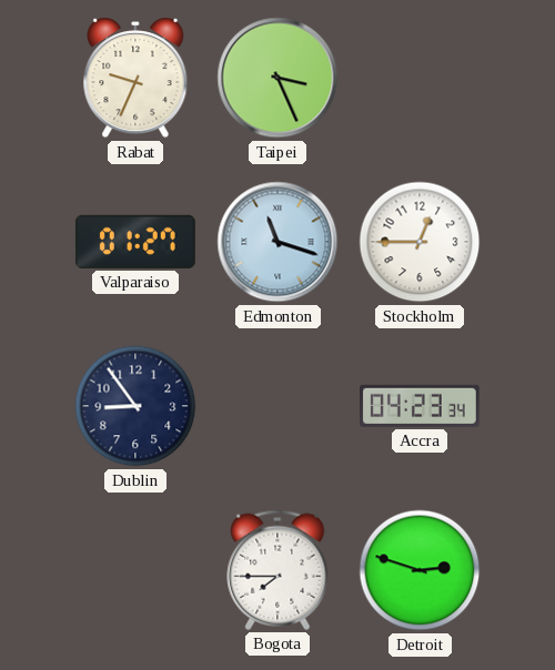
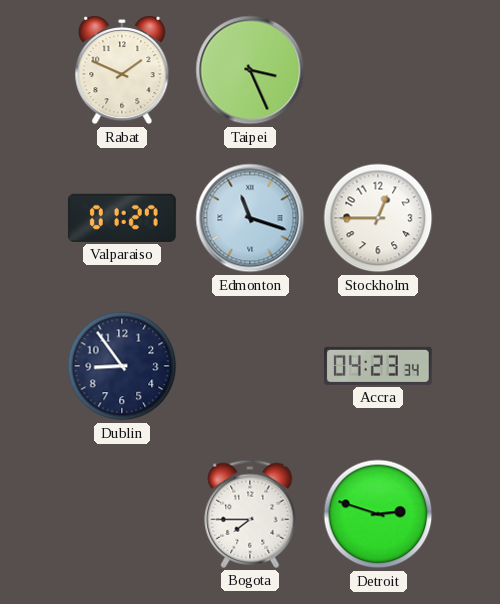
Rabat: 9:34 -> 1:49 (122, 70)
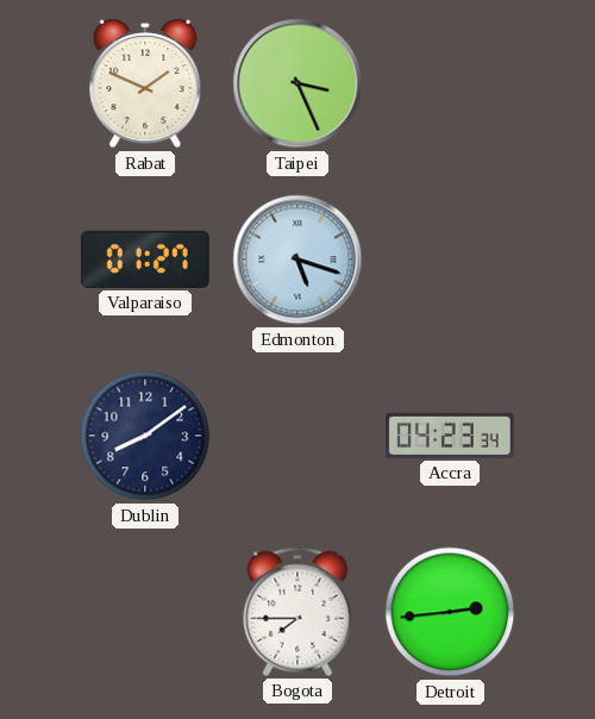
Edmonton: 11:18 -> 5:18 (297, 260)
Stockholm: 12:45 -> none (378, 218)
Dublin: 8:54 -> 8:09 (145, 436)
Detroit: 2:48 -> 2:44 (450, 612)
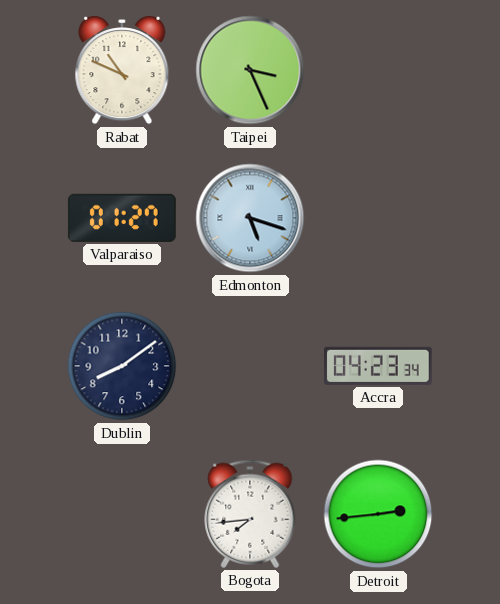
Rabat: 1:49 -> 10:49 (122, 70)
Bogota: 7:45 -> 7:44 (250, 514)
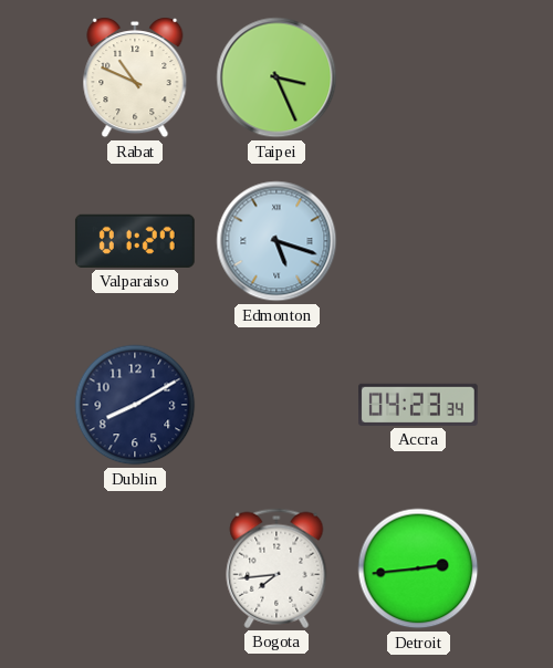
Dublin: 8:09 -> 8:10 (135, 405)
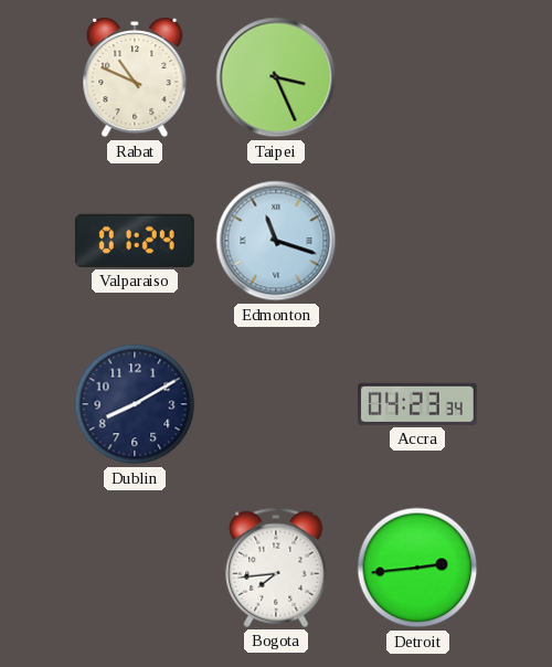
Valparaiso: 01:27 -> 01:24 (135, 241)
Edmonton: 5:18 -> 11:18 (276, 241)
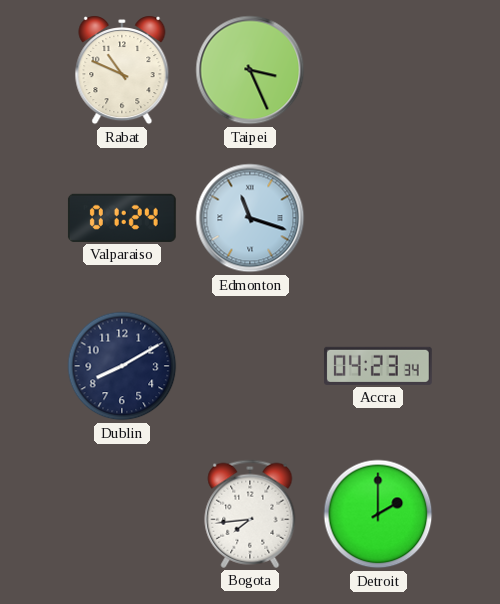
Detroit: 2:44 -> 2:00 (378, 514)
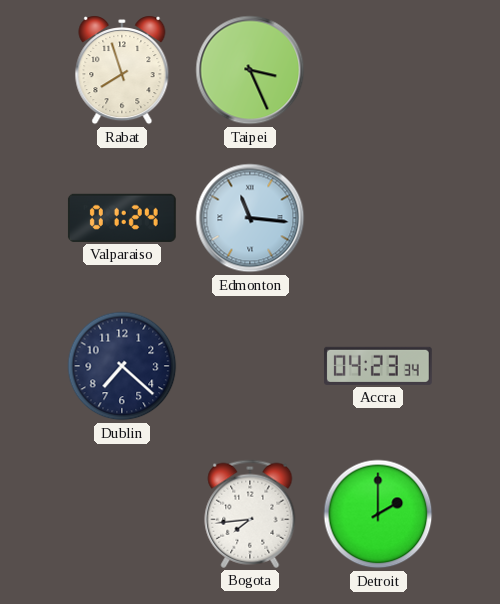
Rabat: 10:49 -> 7:57 (122, 70)
Edmonton: 11:18 -> 11:16 (250, 218)
Dublin: 8:10 -> 7:22 (122, 366)
